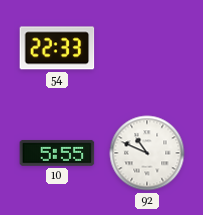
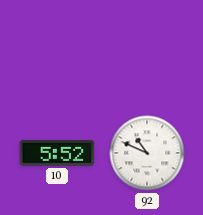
54: 22:33 -> none (57, 48)
10: 5:55 -> 5:52 (57, 153)
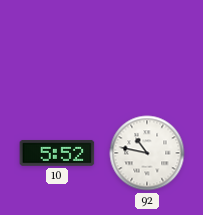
92: 10:49 -> 10:47 (147, 153)
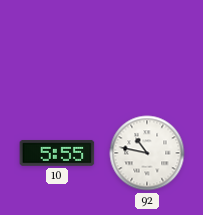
10: 5:52 -> 5:55 (57, 153)
